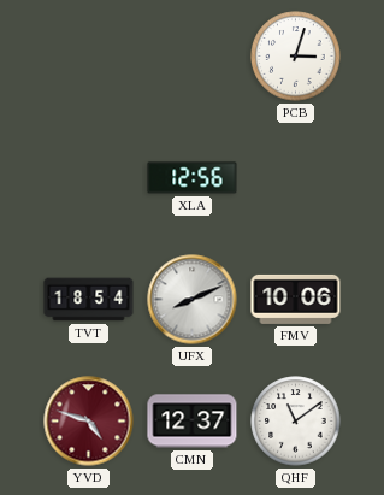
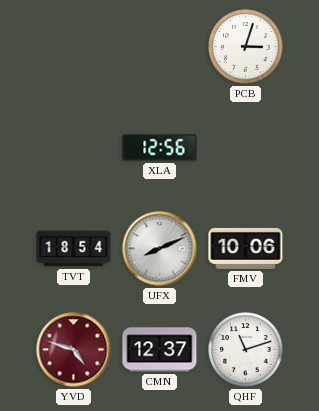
QHF: 11:09 -> 11:12 (246, 350)
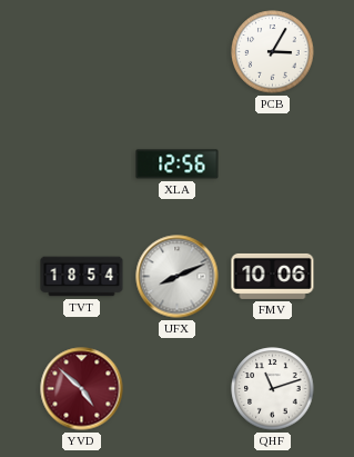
PCB: 3:03 -> 3:05 (273, 52)
YVD: 4:48 -> 4:52 (82, 389)
CMN: 12:37 -> none (160, 350)
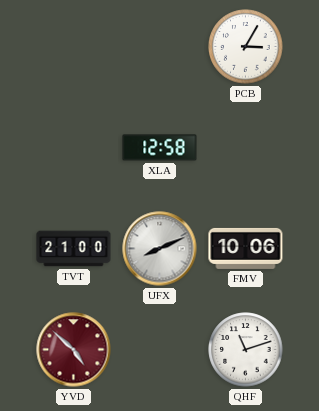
XLA: 12:56 -> 12:58 (160, 148)
TVT: 18:54 -> 21:00 (74, 249)
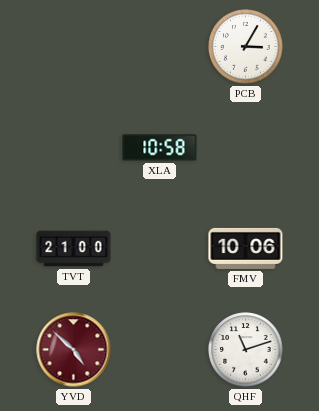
XLA: 12:58 -> 10:58 (160, 148)
UFX: 8:11 -> none (160, 249)
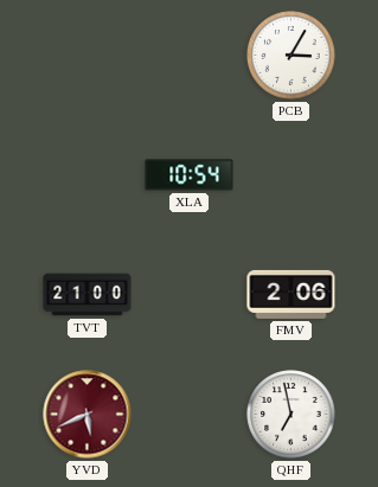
XLA: 10:58 -> 10:54 (190, 175)
FMV: 10:06 -> 2:06 (291, 294)
YVD: 4:52 -> 5:41 (88, 415)
QHF: 11:12 -> 6:58 (291, 415)
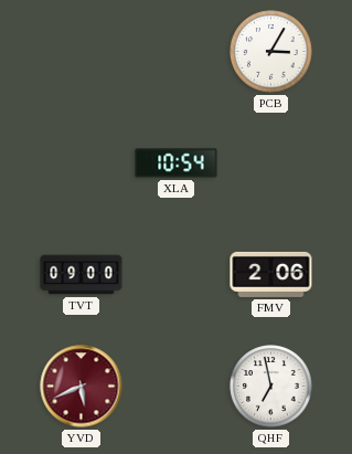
TVT: 21:00 -> 09:00 (82, 275)
